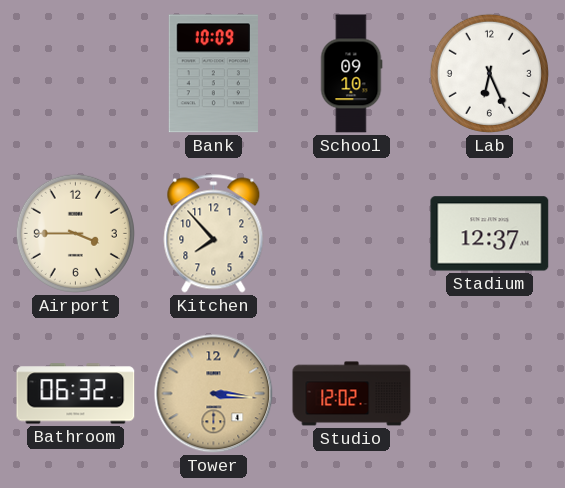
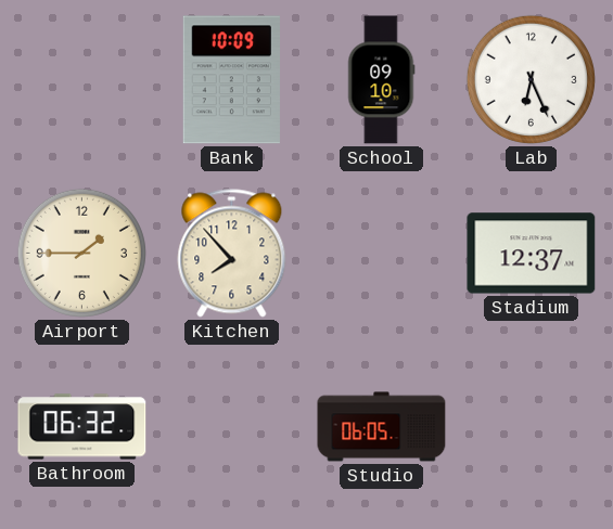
Airport: 3:45 -> 1:45 (81, 253)
Tower: 3:16 -> none (214, 394)
Studio: 12:02 -> 06:05 (382, 427)
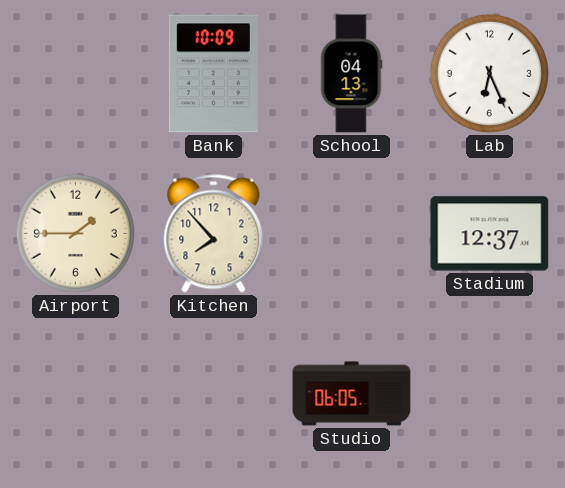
School: 09:10 -> 04:13 (351, 74)
Bathroom: 06:32 -> none (82, 427)
